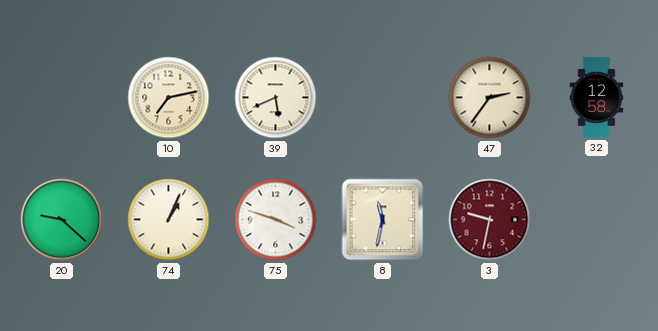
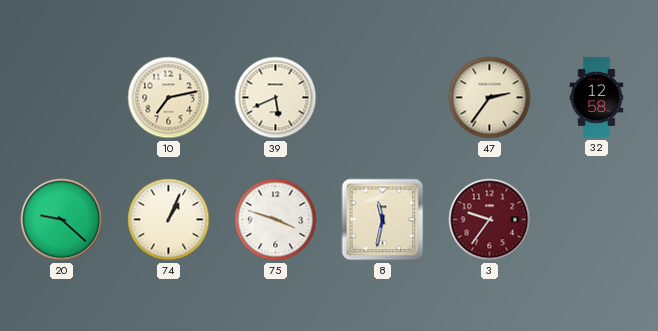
3: 9:32 -> 9:36 (490, 220)
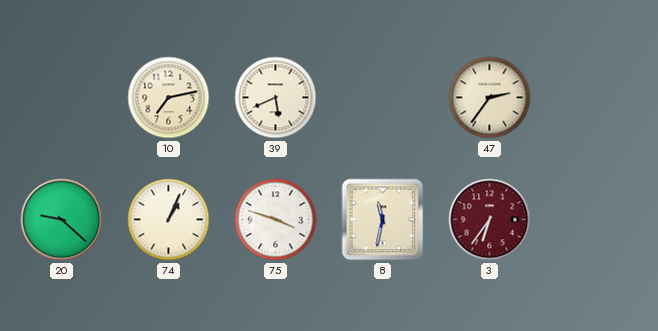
32: 12:58 -> none (597, 97)
3: 9:36 -> 6:36 (490, 220)
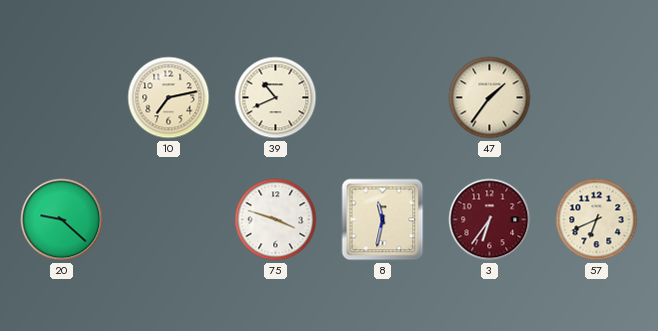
39: 5:41 -> 10:41 (276, 98)
47: 2:36 -> 1:36 (490, 98)
74: 1:04 -> none (169, 220)
57: none -> 6:41 (597, 220)
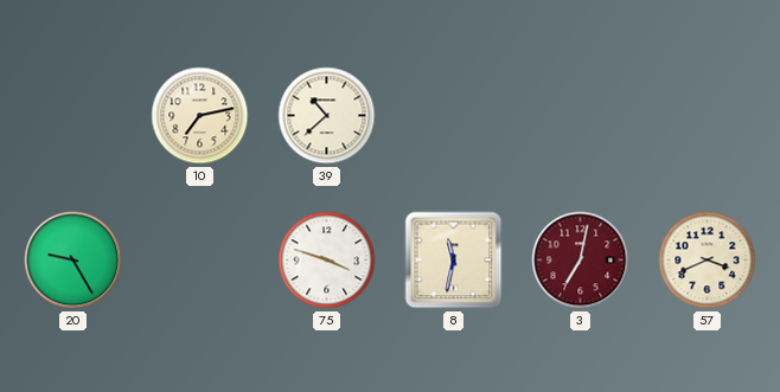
39: 10:41 -> 10:38 (327, 116)
47: 1:36 -> none (490, 98)
20: 9:22 -> 9:25 (73, 261)
3: 6:36 -> 7:02 (581, 261)
57: 6:41 -> 3:41 (708, 261)
